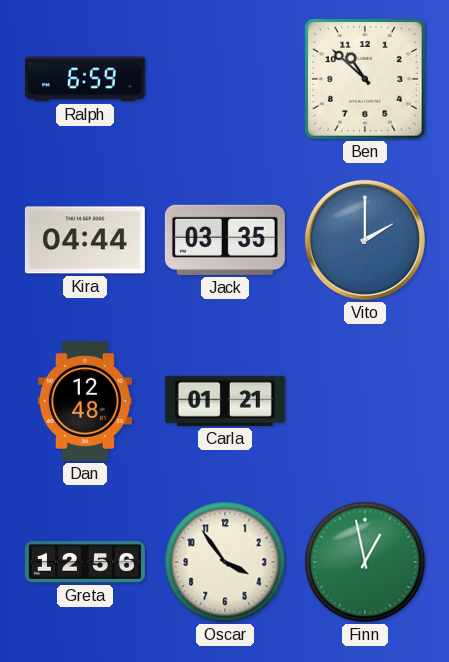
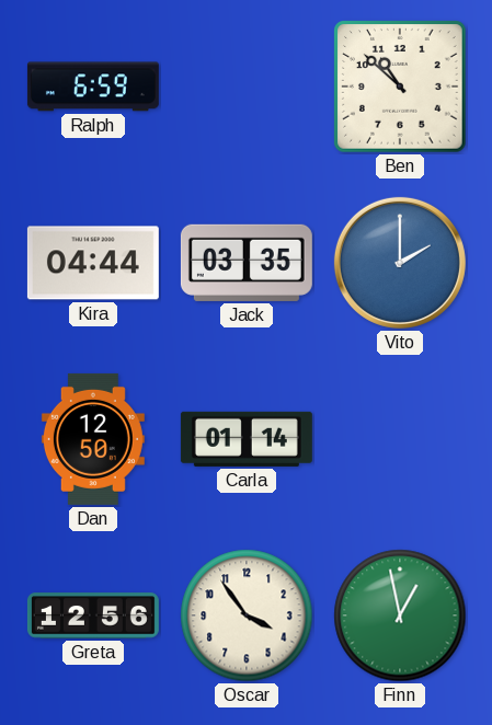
Dan: 12:48 -> 12:50 (93, 439)
Carla: 01:21 -> 01:14 (247, 439)
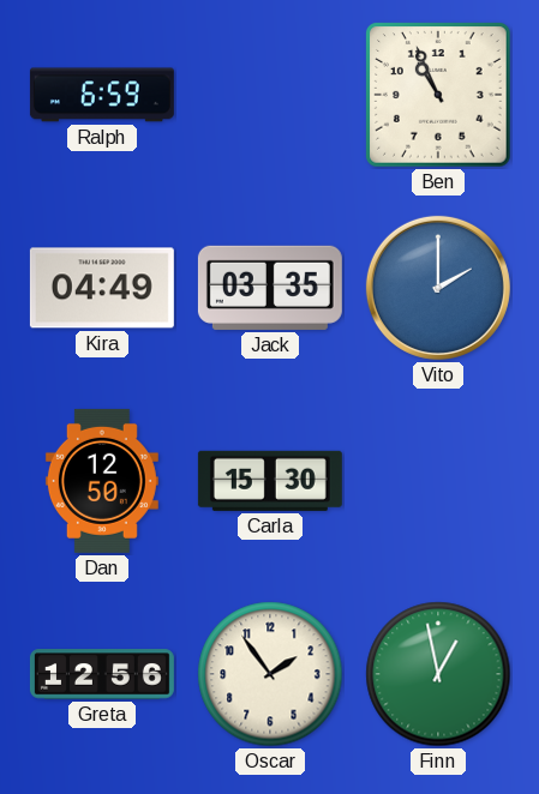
Ben: 10:52 -> 10:56 (439, 96)
Kira: 04:44 -> 04:49 (102, 288)
Carla: 01:14 -> 15:30 (270, 481)
Oscar: 3:54 -> 1:54 (270, 674)
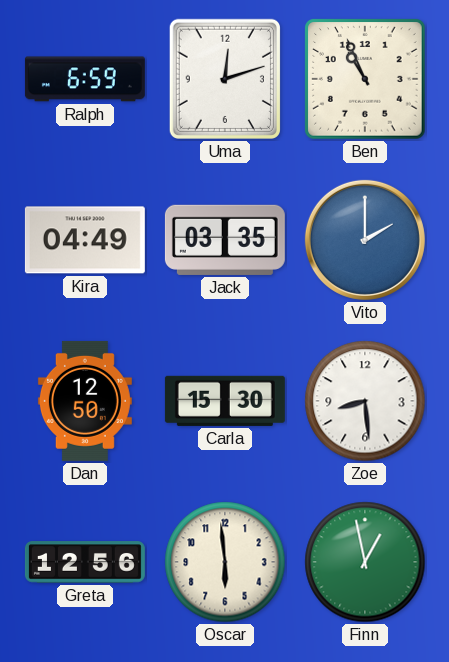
Uma: none -> 12:12 (225, 79)
Zoe: none -> 8:29 (365, 401)
Oscar: 1:54 -> 5:59 (225, 562)
